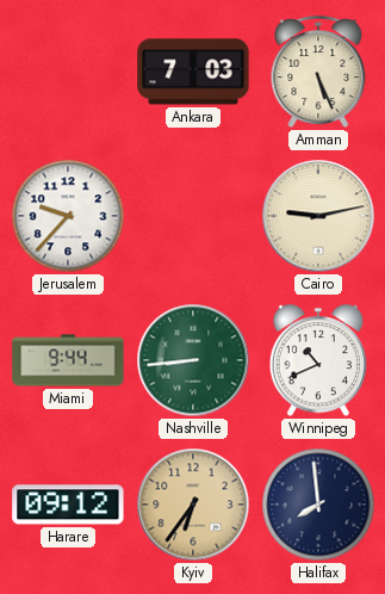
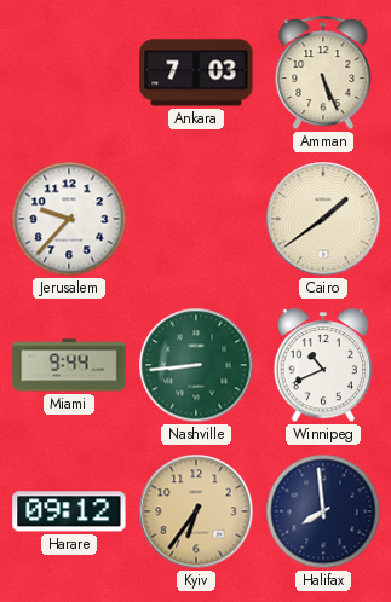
Cairo: 9:13 -> 1:39 (323, 219)
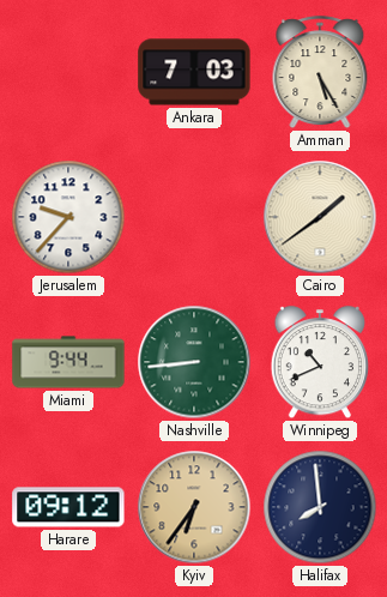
Amman: 5:26 -> 5:25 (320, 73)
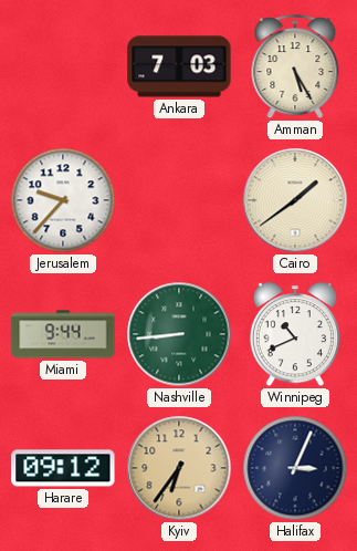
Halifax: 7:59 -> 3:04 (295, 468)
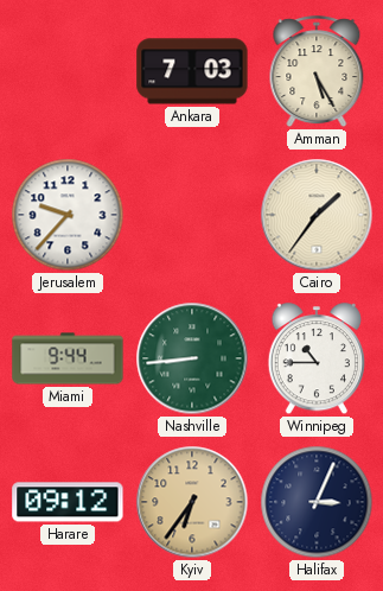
Cairo: 1:39 -> 1:36 (317, 215)
Winnipeg: 10:41 -> 10:45 (315, 360)
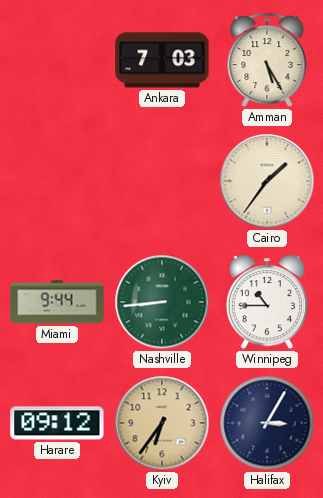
Jerusalem: 9:37 -> none (68, 215)
Halifax: 3:04 -> 3:05 (267, 423)
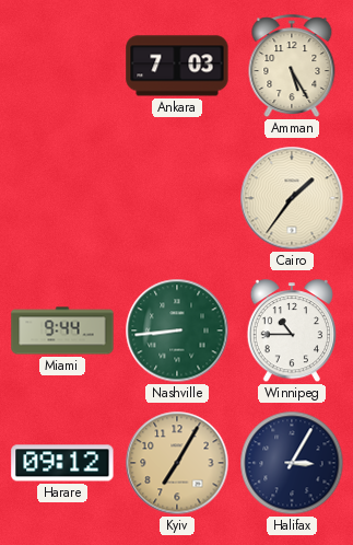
Kyiv: 6:36 -> 7:05 (177, 463)
